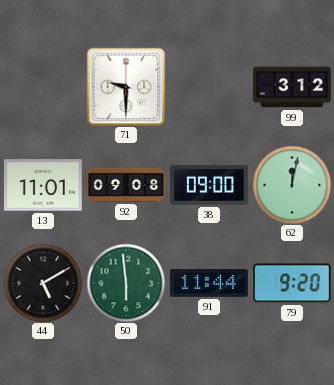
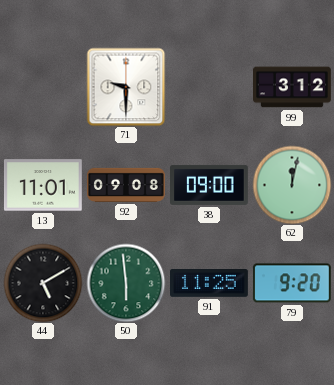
91: 11:44 -> 11:25 (210, 284)
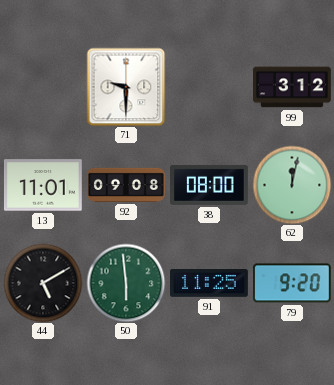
38: 09:00 -> 08:00 (210, 185)
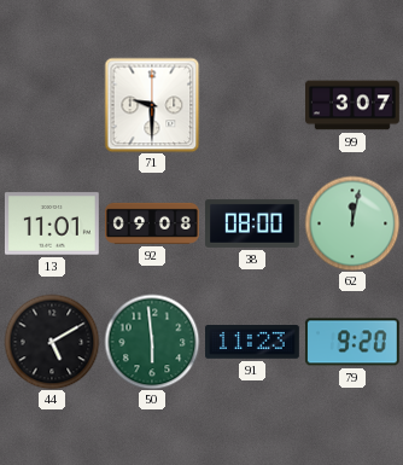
99: 3:12 -> 3:07 (354, 105)
91: 11:25 -> 11:23 (253, 343)
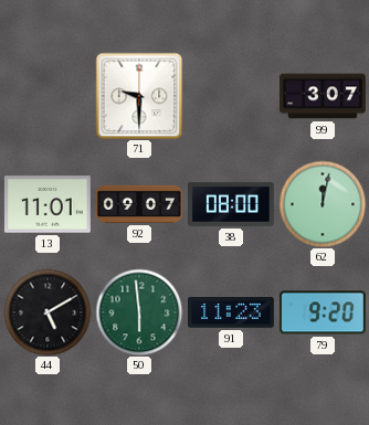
92: 09:08 -> 09:07 (140, 204)
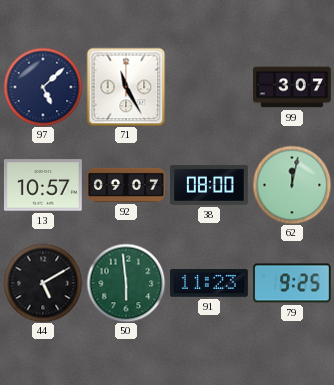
97: none -> 5:08 (43, 87)
71: 9:30 -> 11:25 (126, 87)
13: 11:01 -> 10:57 (43, 185)
79: 9:20 -> 9:25 (292, 283)
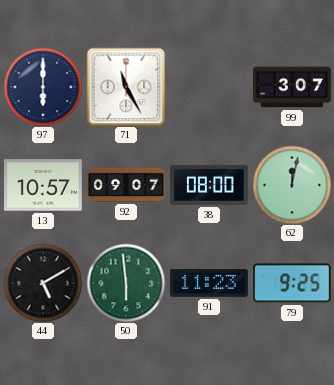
97: 5:08 -> 6:00 (43, 87)
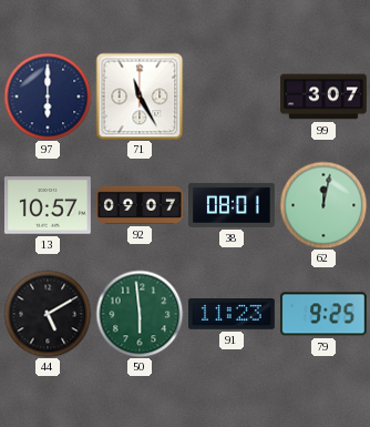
38: 08:00 -> 08:01 (233, 205)
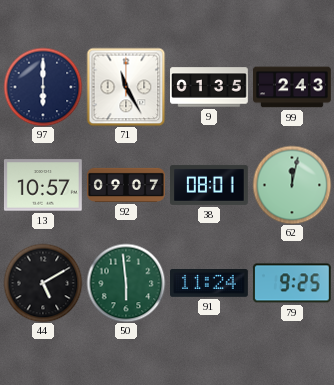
9: none -> 01:35 (210, 87)
99: 3:07 -> 2:43 (293, 87)
91: 11:23 -> 11:24 (210, 284)
